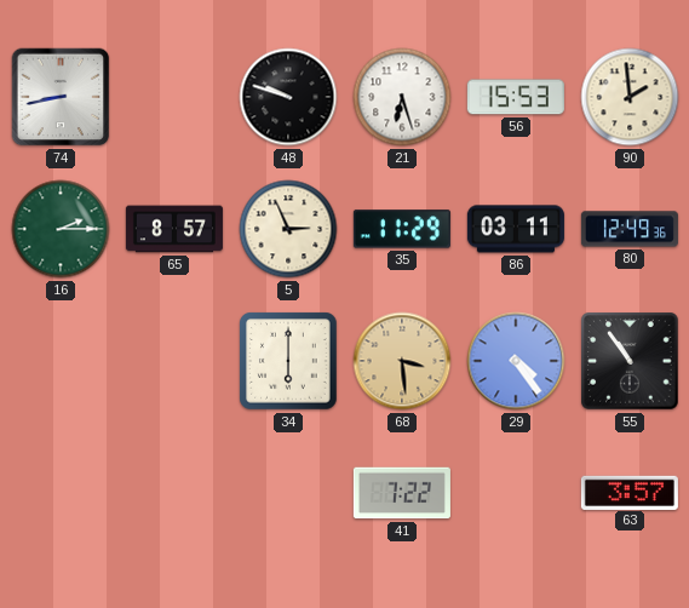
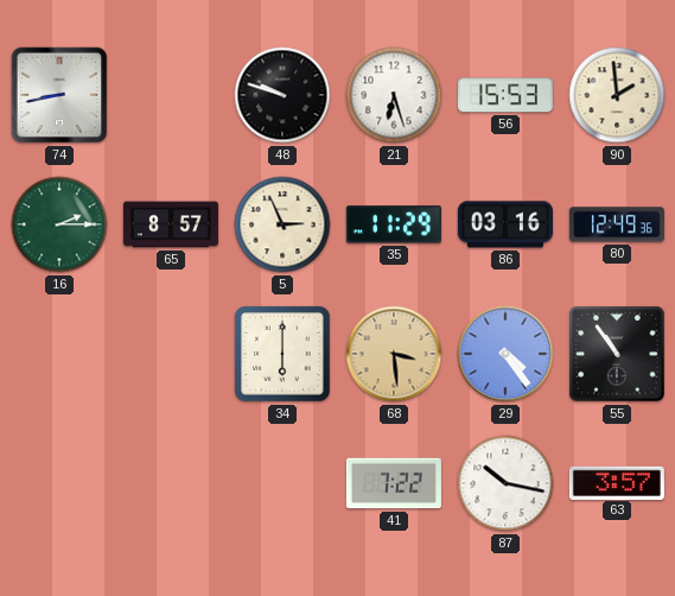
86: 03:11 -> 03:16 (505, 224)
87: none -> 10:17 (505, 483)
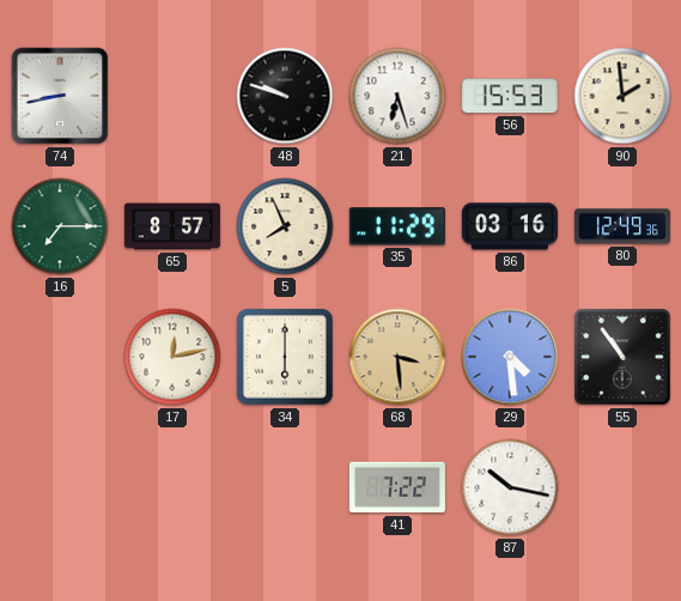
16: 2:15 -> 7:15 (60, 226)
5: 2:56 -> 7:56 (285, 226)
17: none -> 12:13 (172, 357)
29: 4:24 -> 4:29 (510, 357)
63: 3:57 -> none (617, 482)
